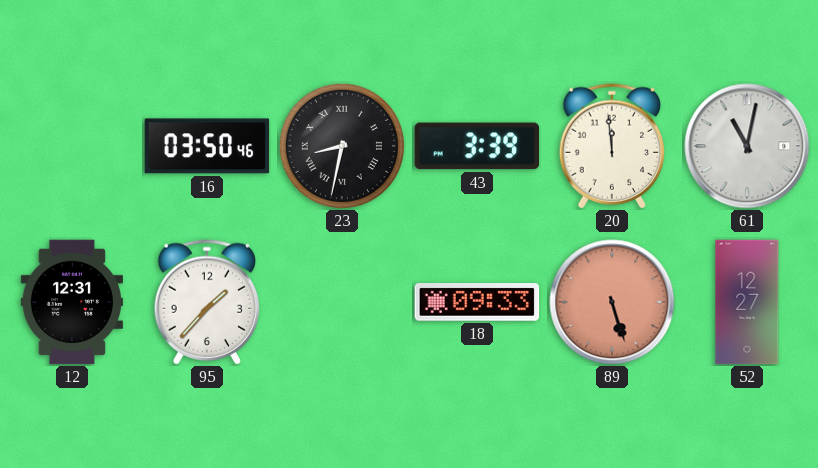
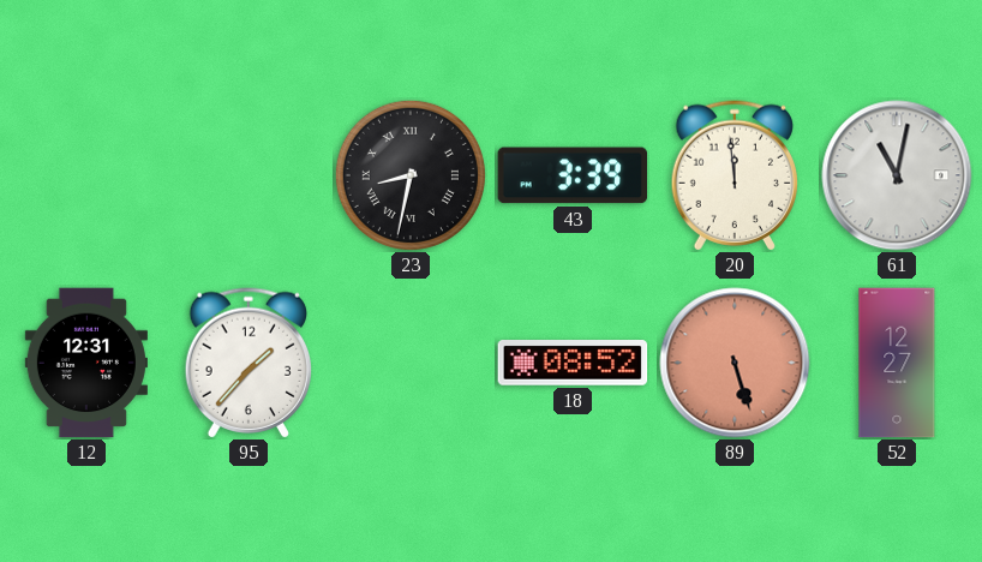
16: 03:50 -> none (207, 146)
18: 09:33 -> 08:52 (573, 364)
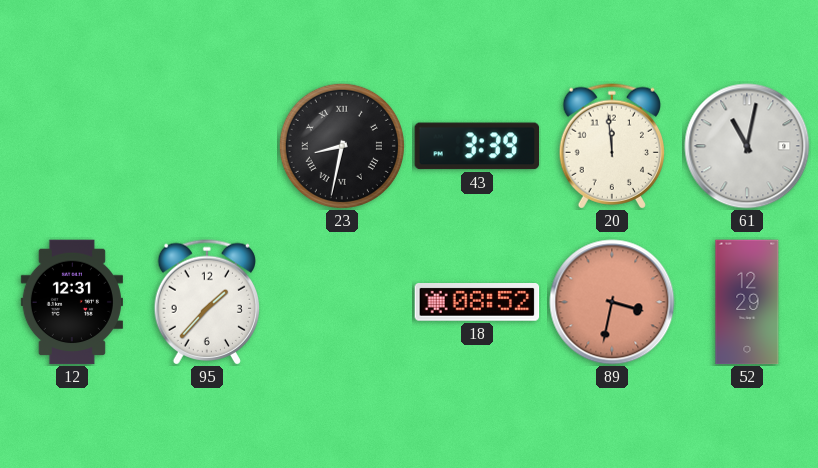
89: 5:27 -> 3:32 (612, 302)
52: 12:27 -> 12:29 (747, 302)
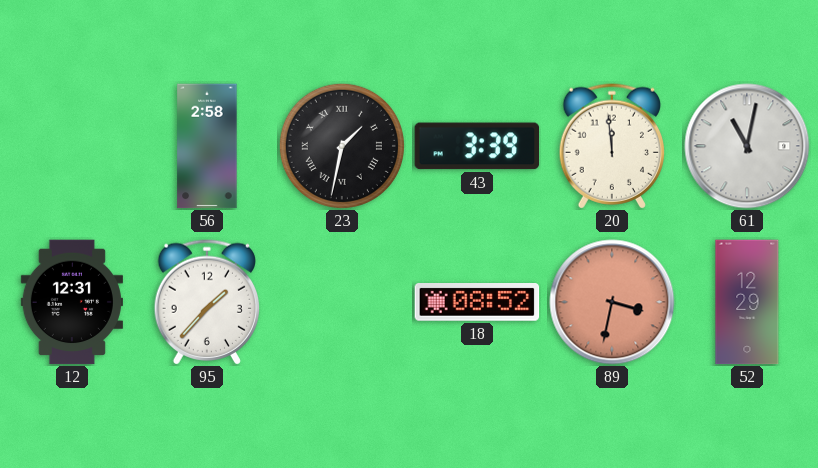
56: none -> 2:58 (207, 146)
23: 8:32 -> 1:32 (342, 146)
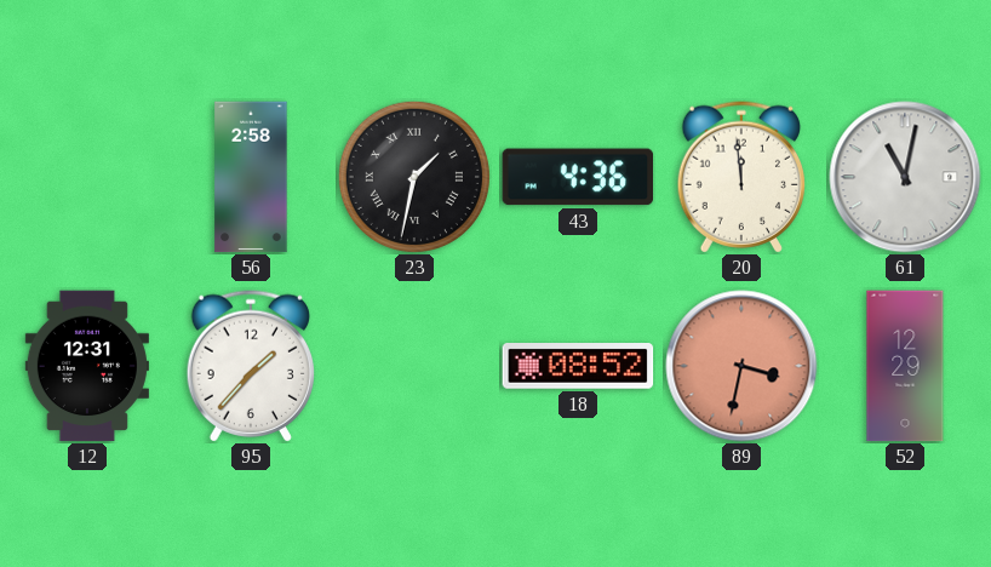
43: 3:39 -> 4:36 (578, 177)
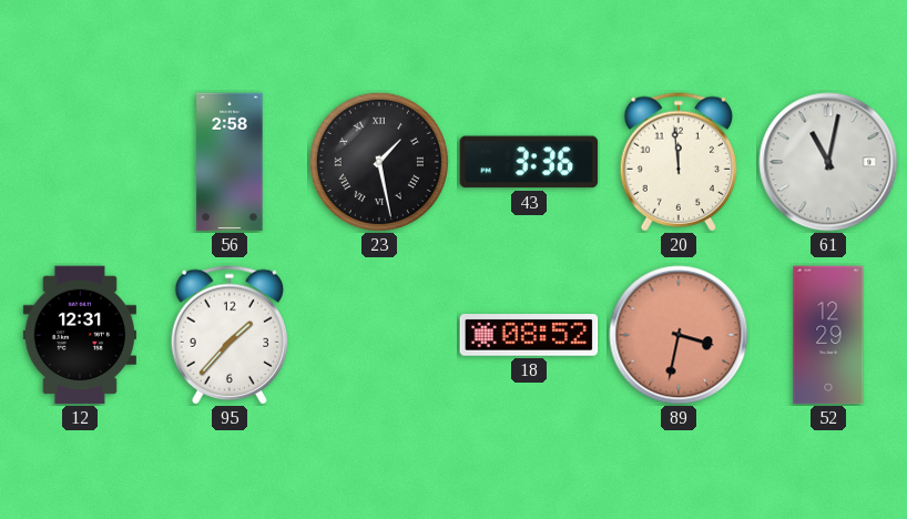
23: 1:32 -> 1:28 (379, 162)
43: 4:36 -> 3:36 (529, 162)
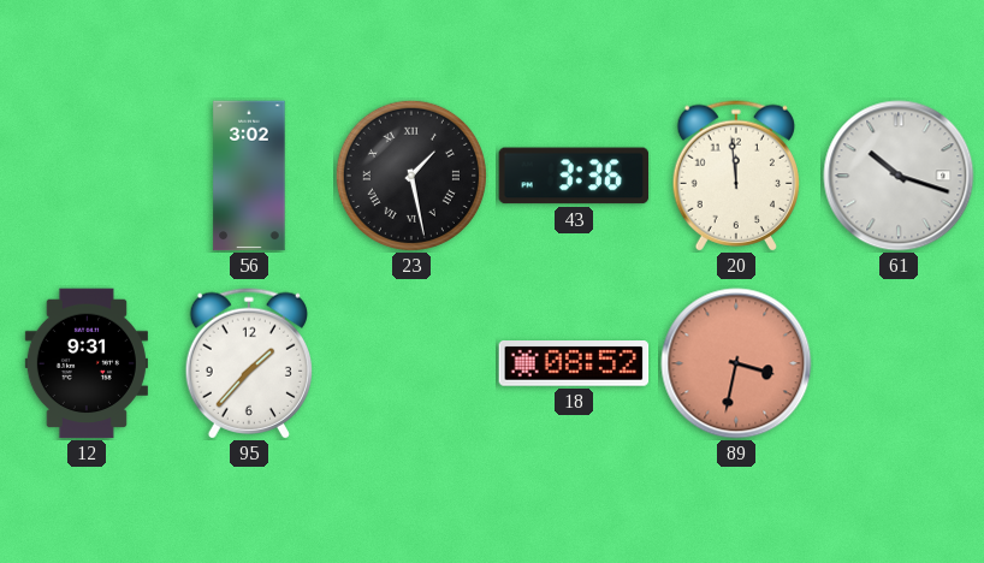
56: 2:58 -> 3:02 (249, 176)
61: 11:02 -> 10:18 (899, 176)
12: 12:31 -> 9:31 (87, 363)
52: 12:29 -> none (828, 335)
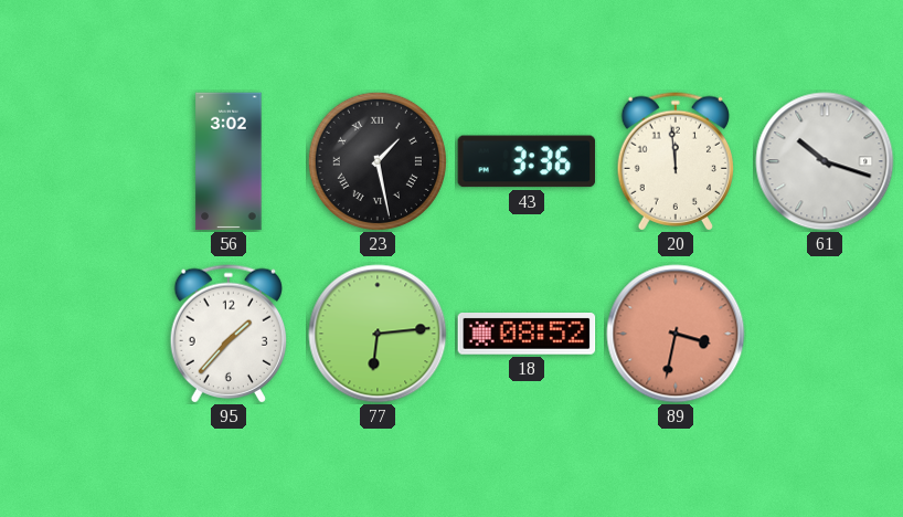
12: 9:31 -> none (87, 363)
77: none -> 6:14 (378, 334)
